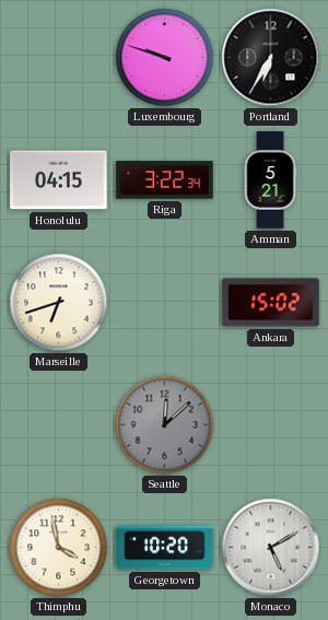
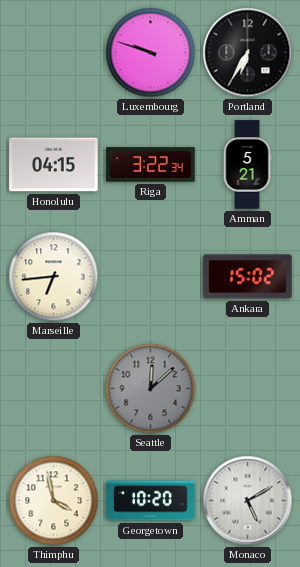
Marseille: 6:42 -> 6:44 (54, 277)
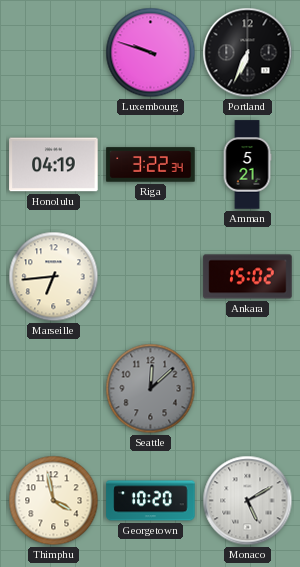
Portland: 6:35 -> 6:34 (248, 53)
Honolulu: 04:15 -> 04:19 (54, 165)
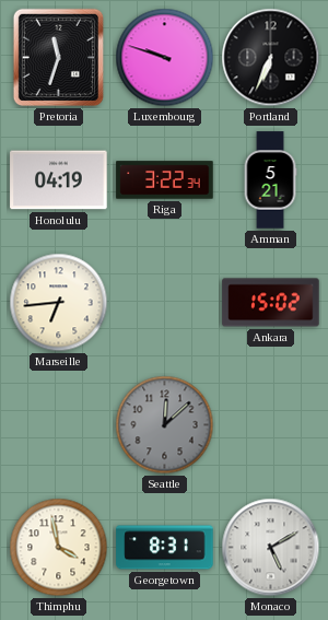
Pretoria: none -> 11:33 (58, 57)
Georgetown: 10:20 -> 8:31 (165, 548)
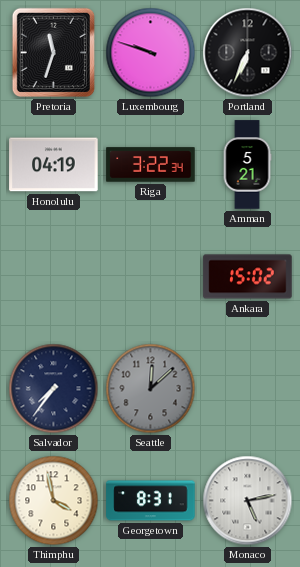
Marseille: 6:44 -> none (59, 303)
Salvador: none -> 7:36 (54, 389)
Monaco: 5:10 -> 5:13 (248, 501)
